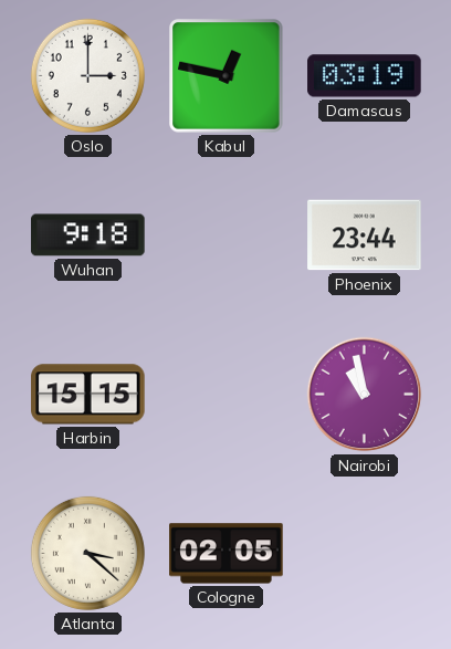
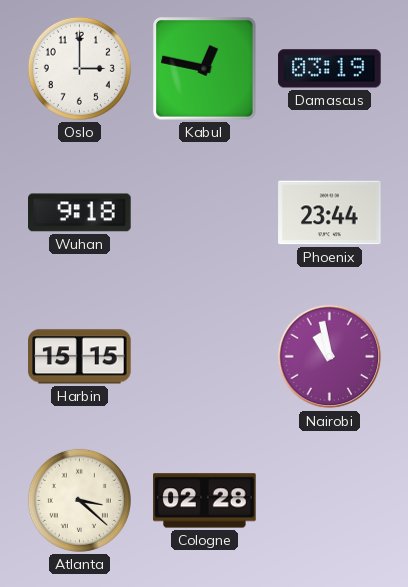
Cologne: 02:05 -> 02:28 (205, 501)
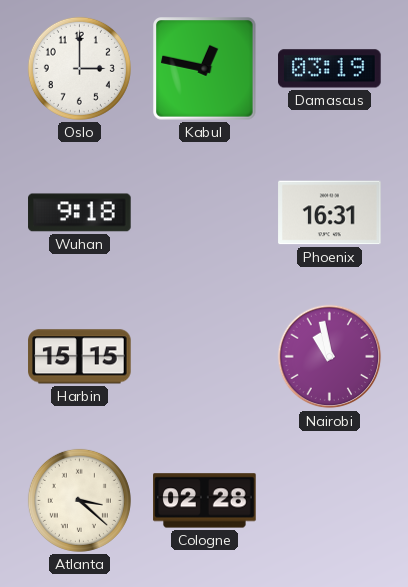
Phoenix: 23:44 -> 16:31 (330, 213)
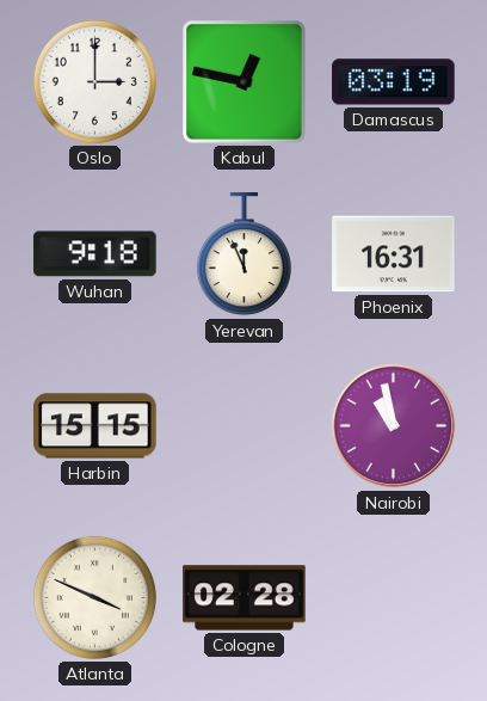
Yerevan: none -> 11:56 (243, 254)
Atlanta: 3:22 -> 3:49 (94, 597)
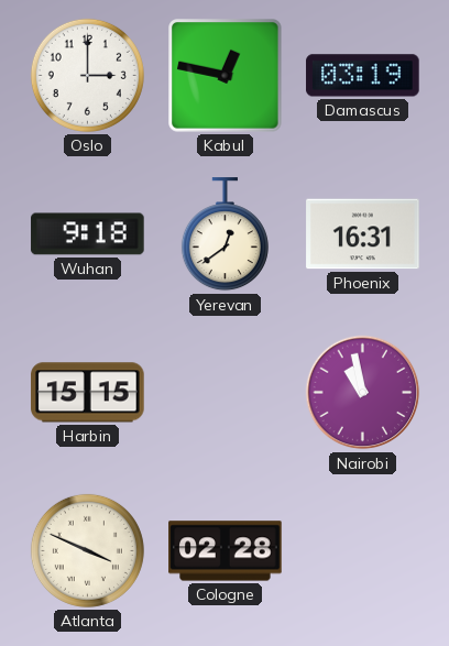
Yerevan: 11:56 -> 12:39 (225, 234)
